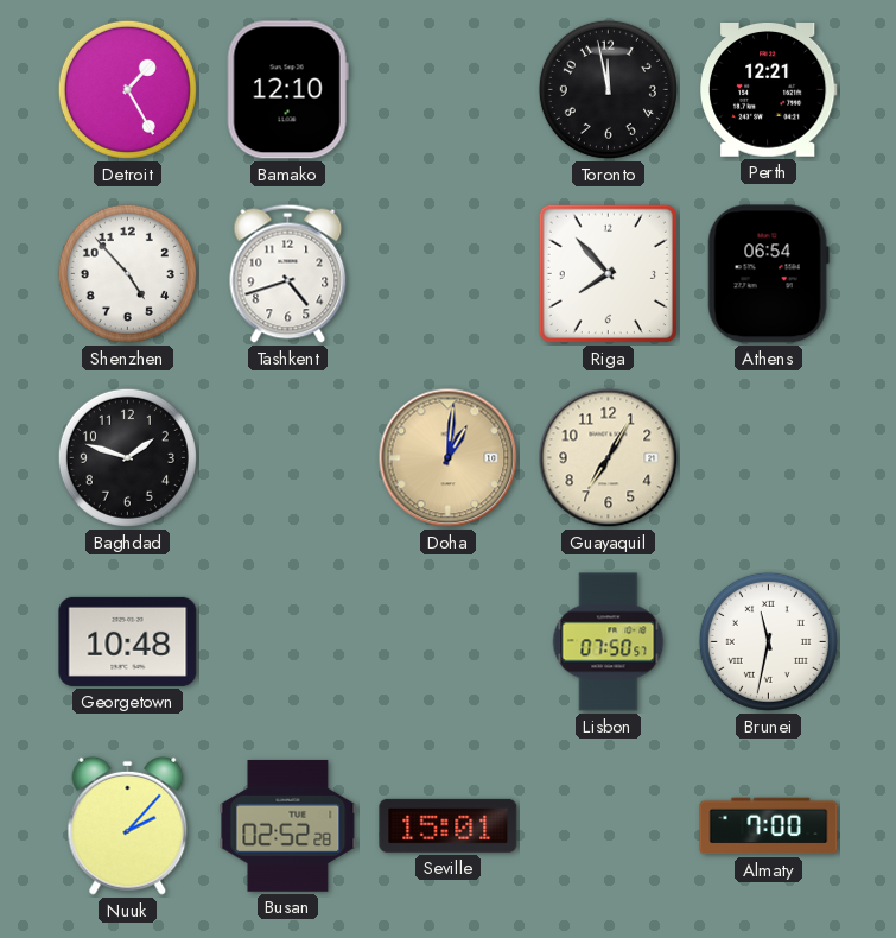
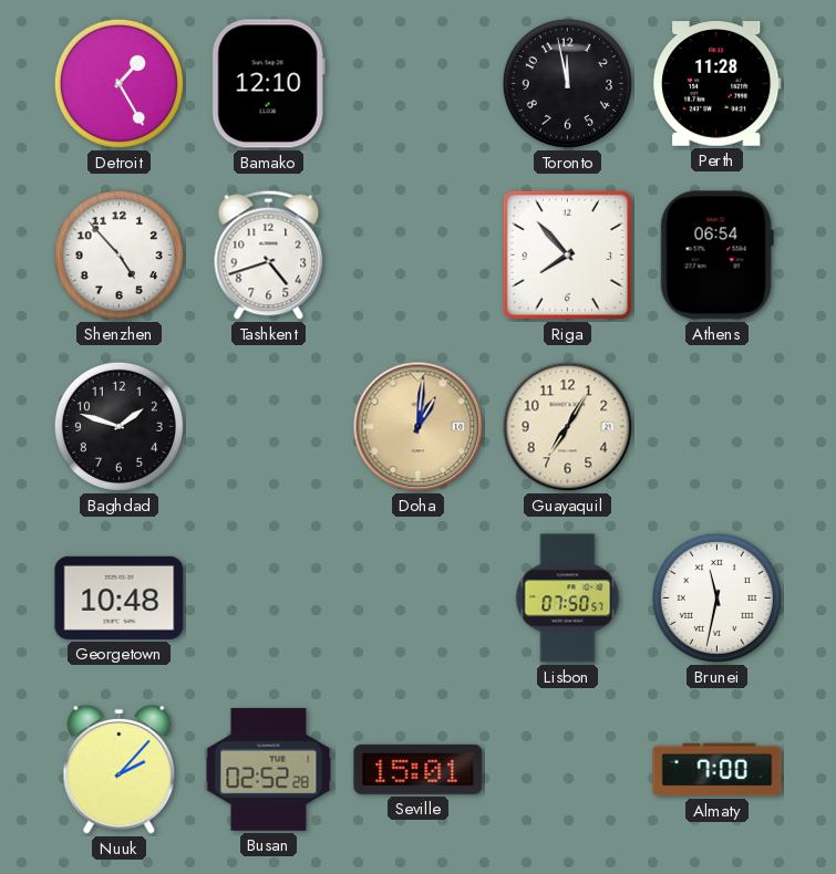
Perth: 12:21 -> 11:28 (718, 84)
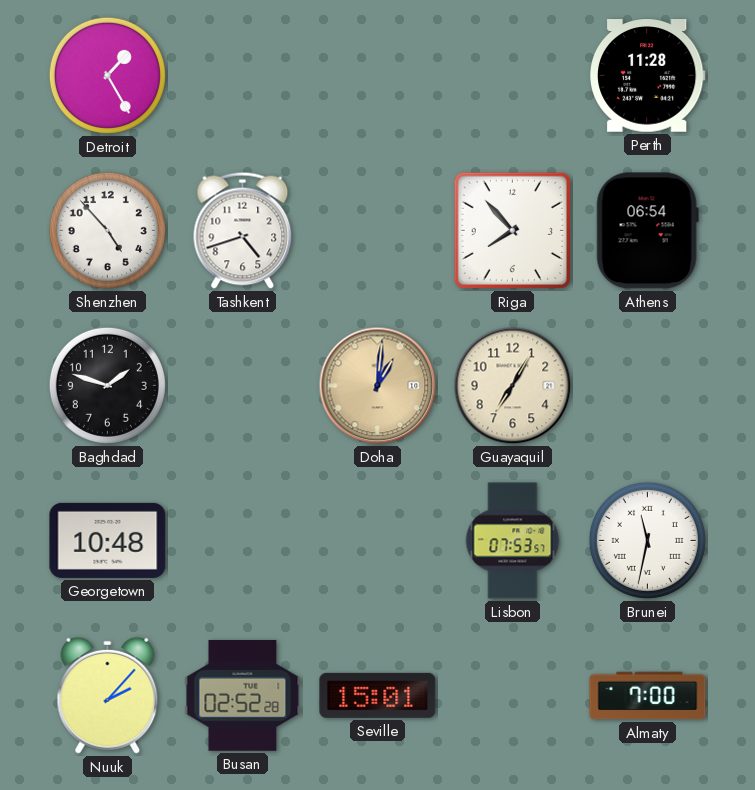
Bamako: 12:10 -> none (268, 84)
Toronto: 11:58 -> none (567, 83)
Lisbon: 07:50 -> 07:53 (513, 541)
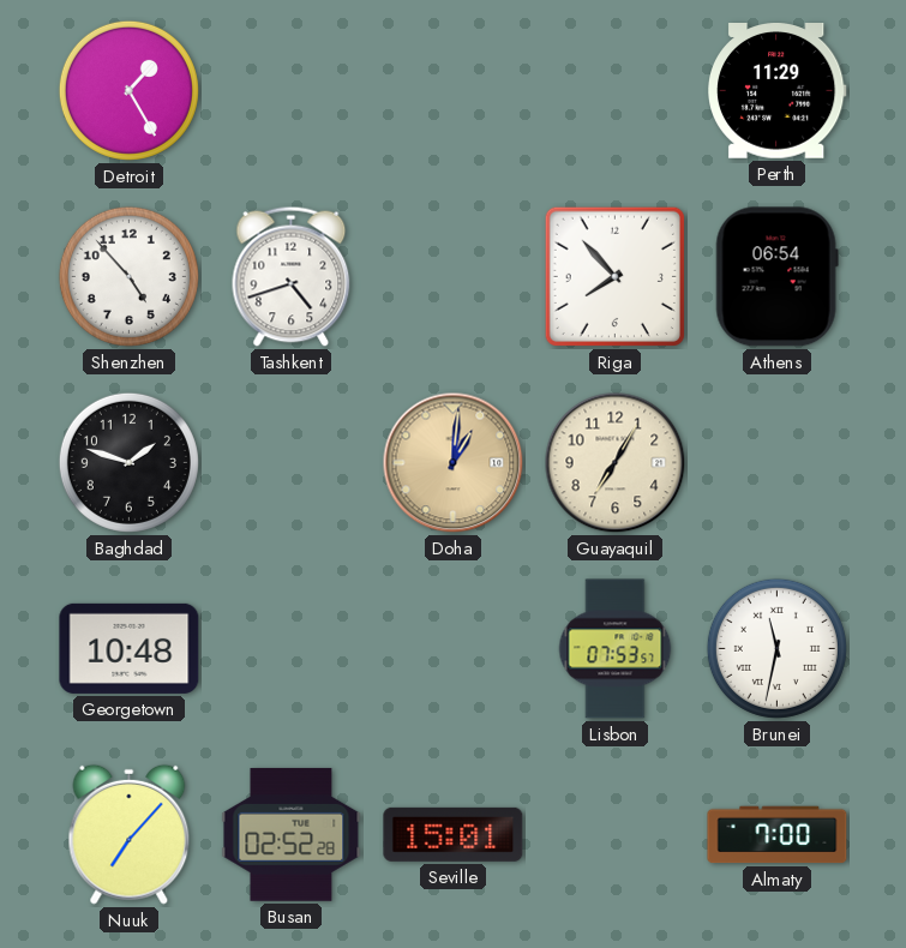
Perth: 11:28 -> 11:29 (778, 91)
Nuuk: 2:07 -> 7:07 (130, 834)
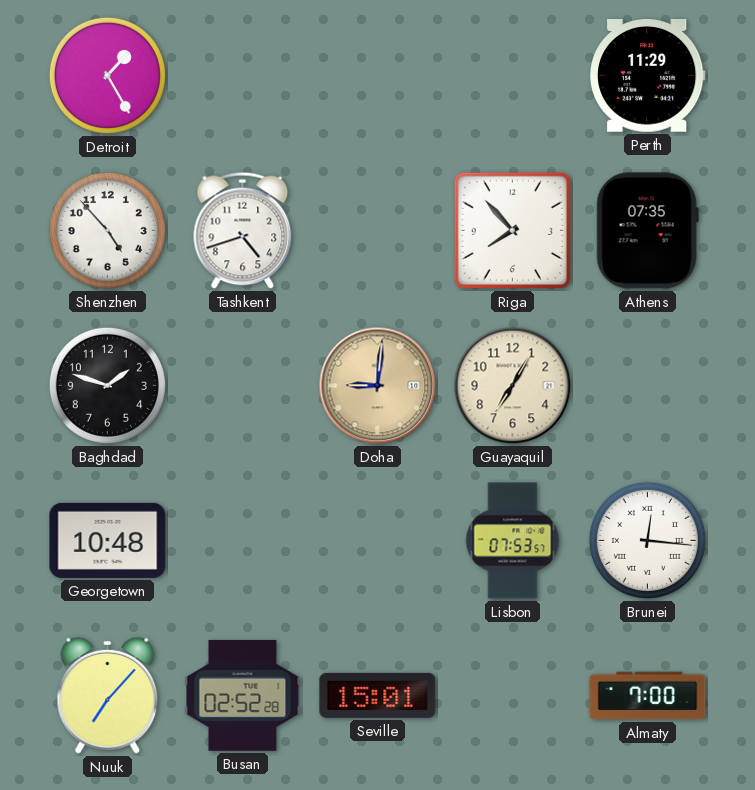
Athens: 06:54 -> 07:35 (647, 231)
Doha: 1:01 -> 9:01 (378, 386)
Brunei: 11:32 -> 12:16 (647, 540)
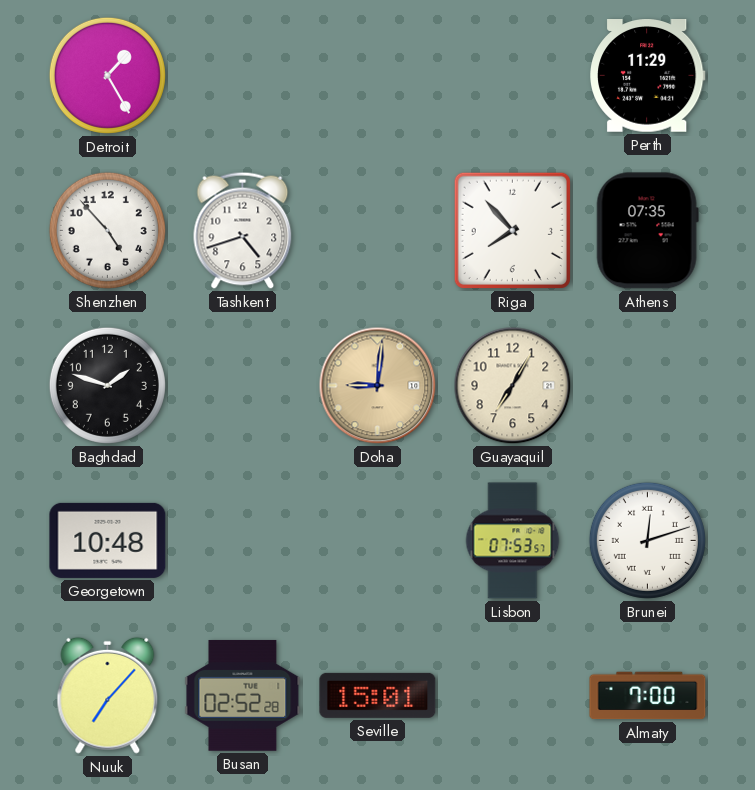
Brunei: 12:16 -> 12:12 (647, 540)
